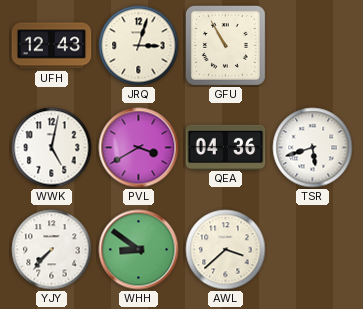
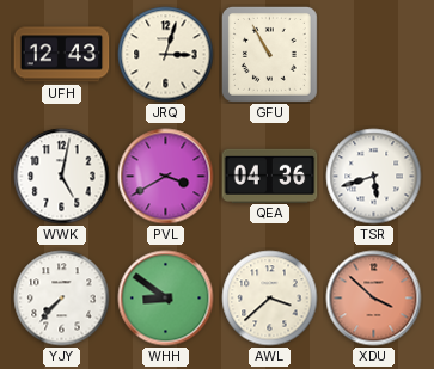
XDU: none -> 3:52 (374, 299)
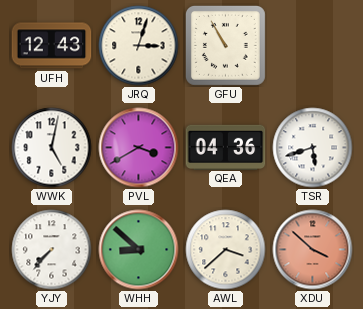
WHH: 8:51 -> 8:52 (139, 250)
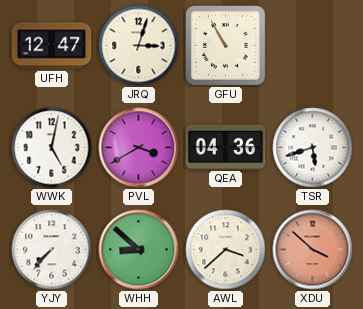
UFH: 12:43 -> 12:47 (52, 46)
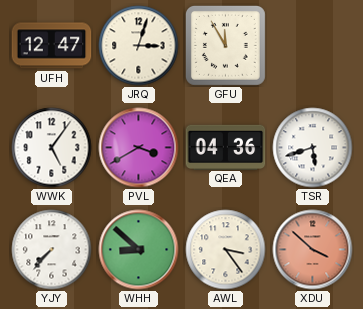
GFU: 10:55 -> 11:55 (225, 45)
WWK: 5:02 -> 5:06 (52, 148)
AWL: 3:38 -> 3:24 (226, 250)
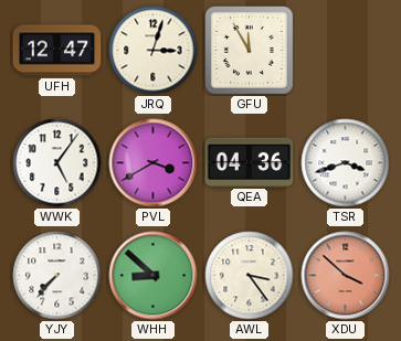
TSR: 5:42 -> 3:42 (346, 163)
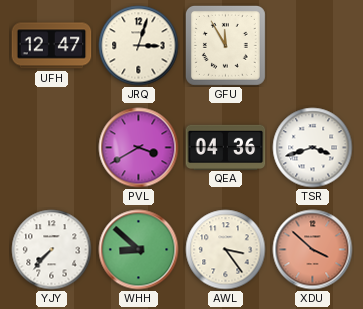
WWK: 5:06 -> none (57, 163)
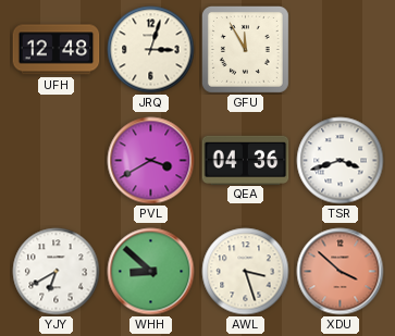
UFH: 12:47 -> 12:48 (57, 50)
YJY: 7:37 -> 6:40 (57, 272)
AWL: 3:24 -> 3:27 (246, 272)
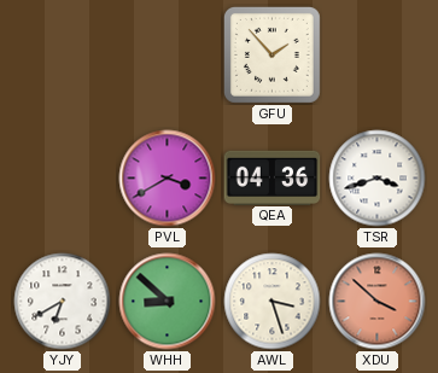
UFH: 12:48 -> none (57, 50)
JRQ: 3:03 -> none (151, 50)
GFU: 11:55 -> 1:53 (271, 54)
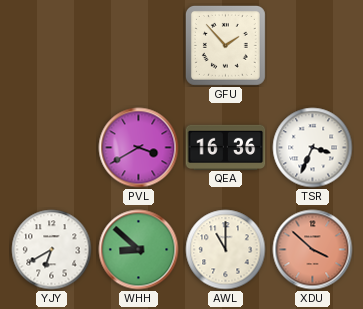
QEA: 04:36 -> 16:36 (226, 147)
TSR: 3:42 -> 3:34 (313, 148)
AWL: 3:27 -> 11:00 (226, 250)
